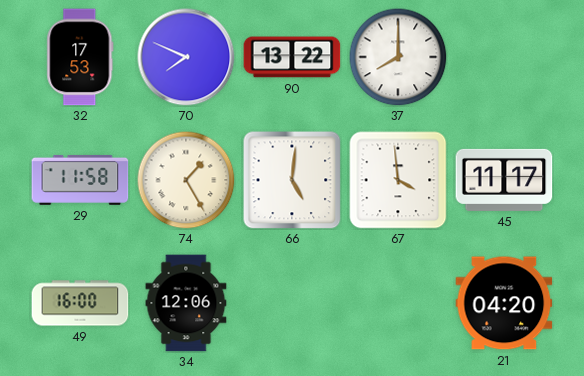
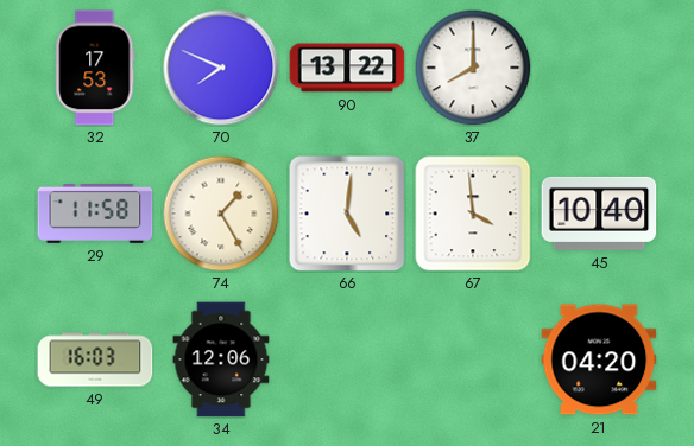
45: 11:17 -> 10:40 (599, 214)
49: 16:00 -> 16:03 (95, 359)
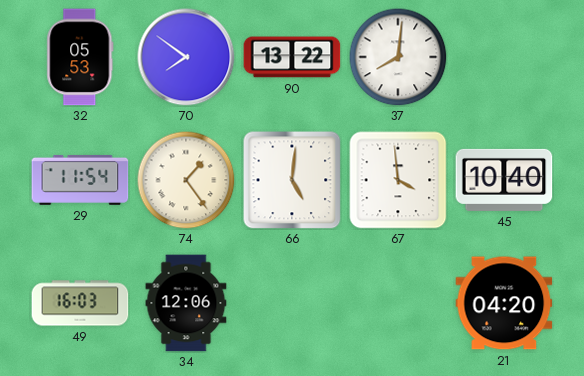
32: 17:53 -> 05:53 (80, 57)
70: 7:49 -> 7:51 (186, 57)
37: 8:00 -> 8:01 (398, 57)
29: 11:58 -> 11:54 (80, 180)
74: 1:25 -> 1:24 (186, 180)
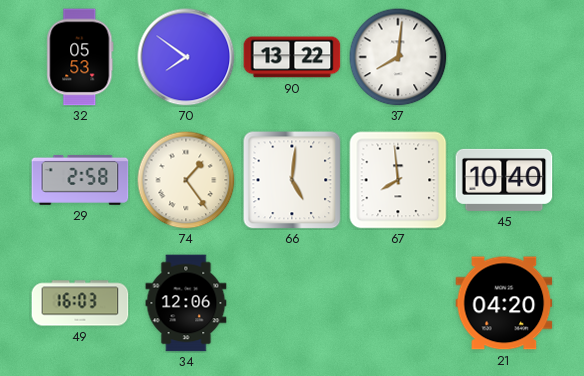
29: 11:54 -> 2:58 (80, 180)
67: 3:59 -> 7:59 (398, 180)
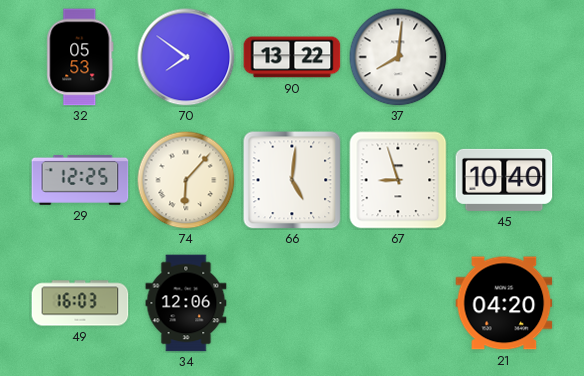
29: 2:58 -> 12:25 (80, 180)
74: 1:24 -> 6:07 (186, 180)
67: 7:59 -> 8:57 (398, 180)
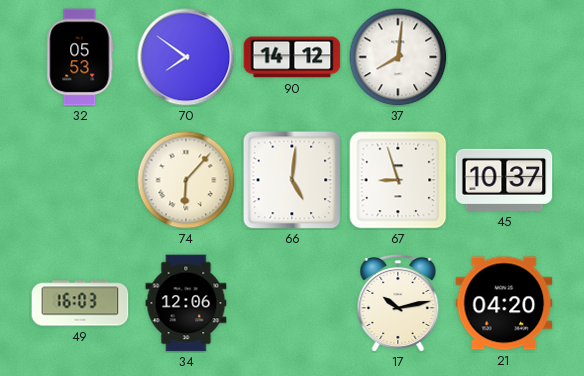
90: 13:22 -> 14:12 (292, 57)
29: 12:25 -> none (80, 180)
45: 10:40 -> 10:37 (504, 180)
17: none -> 10:13 (398, 304)
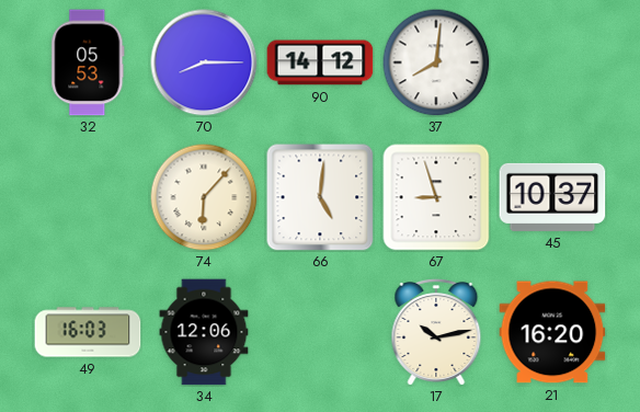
70: 7:51 -> 8:15 (204, 62)
21: 04:20 -> 16:20 (552, 332)
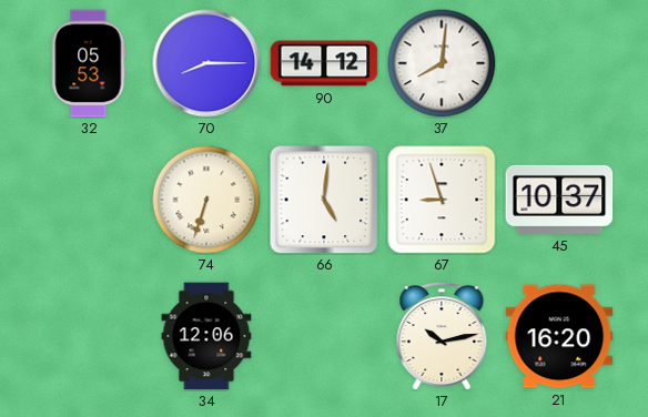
74: 6:07 -> 6:33 (206, 200)
49: 16:03 -> none (88, 332)
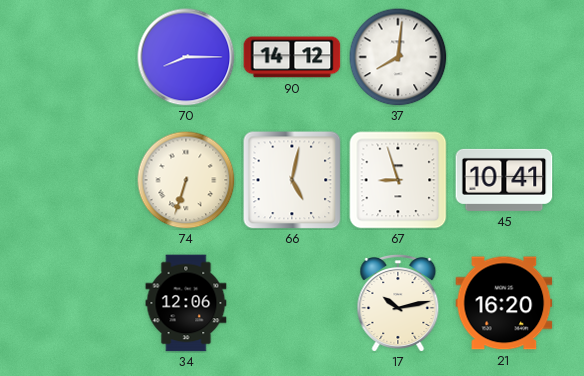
32: 05:53 -> none (89, 63)
66: 5:01 -> 5:02 (292, 180)
45: 10:37 -> 10:41 (504, 180)
